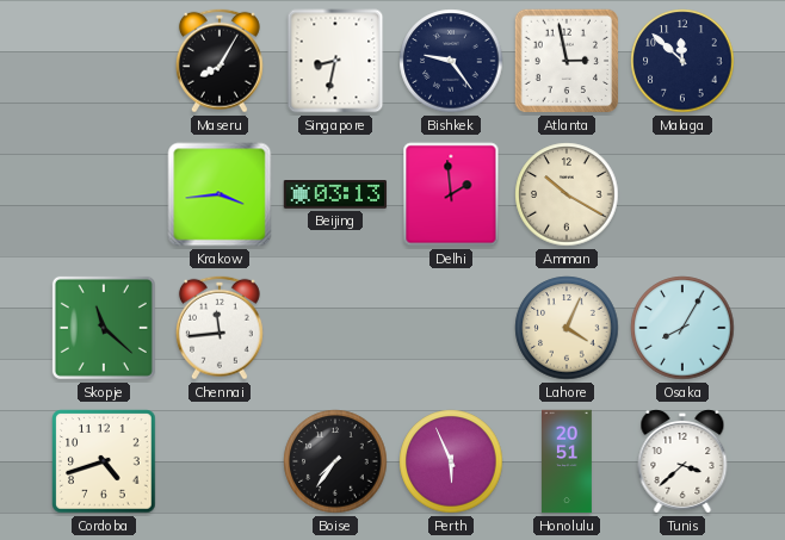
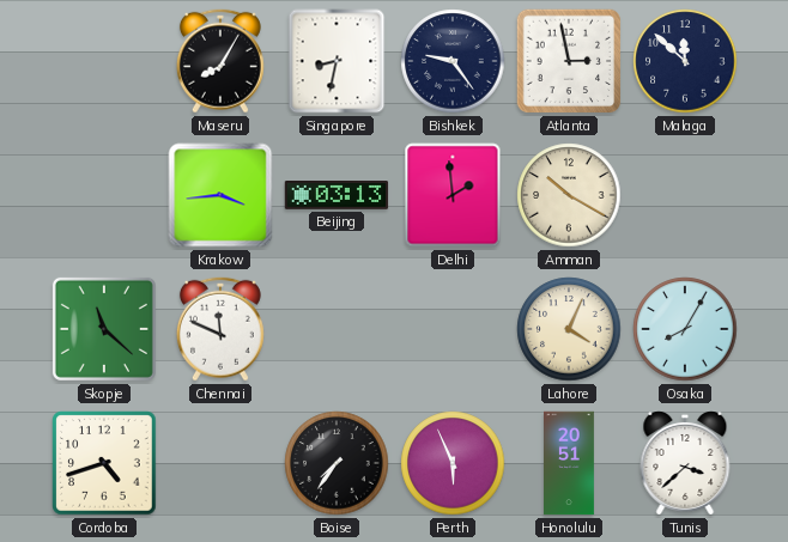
Chennai: 11:44 -> 11:49 (220, 329)
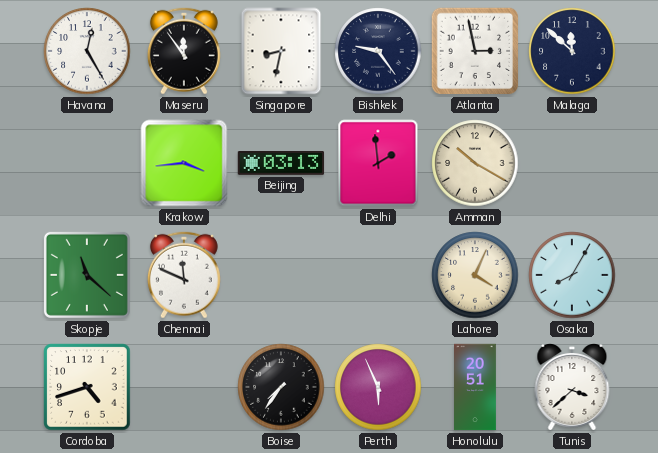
Havana: none -> 12:25 (87, 51)
Maseru: 8:05 -> 11:54 (184, 51)
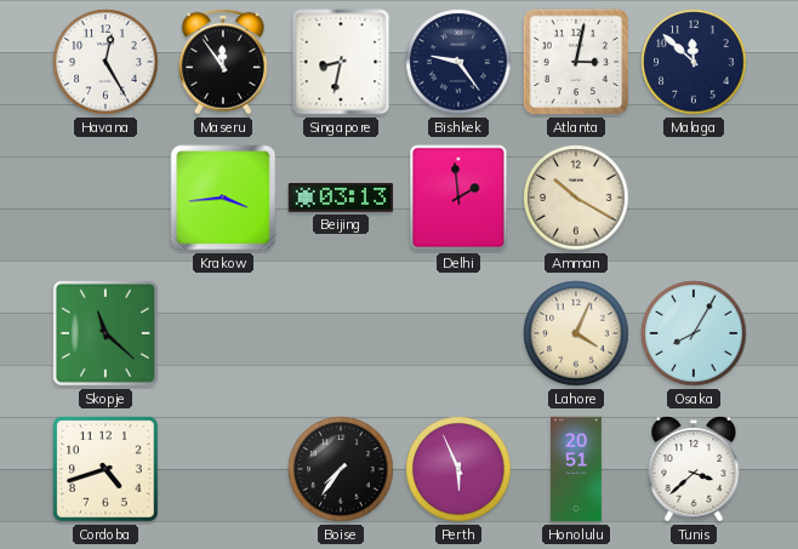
Atlanta: 2:58 -> 3:02 (576, 62)
Chennai: 11:49 -> none (184, 275)
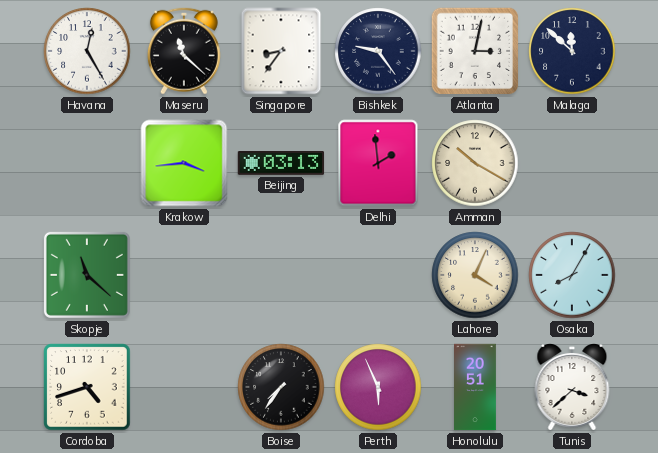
Maseru: 11:54 -> 11:22 (184, 51)
Singapore: 8:32 -> 8:36 (281, 51)
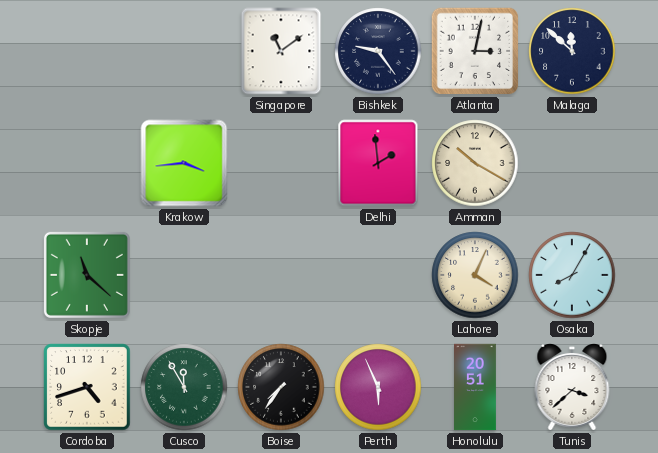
Havana: 12:25 -> none (87, 51)
Maseru: 11:22 -> none (184, 51)
Singapore: 8:36 -> 11:09 (281, 51)
Beijing: 03:13 -> none (281, 164)
Cusco: none -> 11:55 (184, 387)
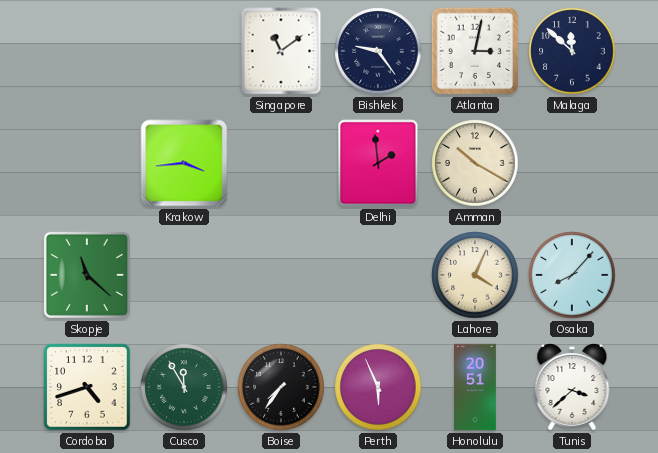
Osaka: 8:05 -> 8:07 (572, 275)
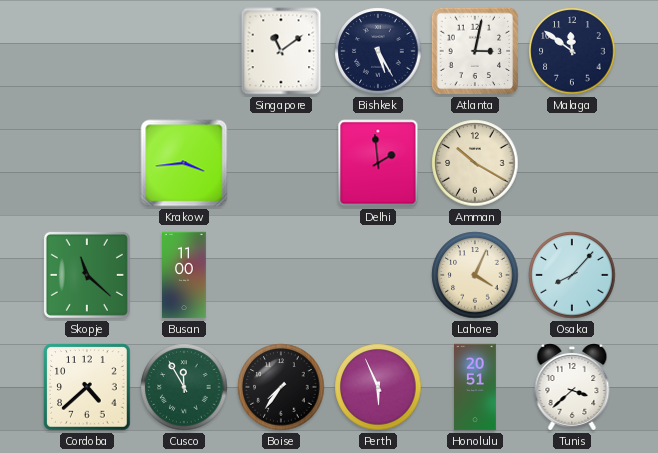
Bishkek: 9:24 -> 5:25 (378, 51)
Malaga: 11:52 -> 11:51 (572, 51)
Busan: none -> 11:00 (185, 275)
Cordoba: 4:42 -> 4:38 (87, 387)
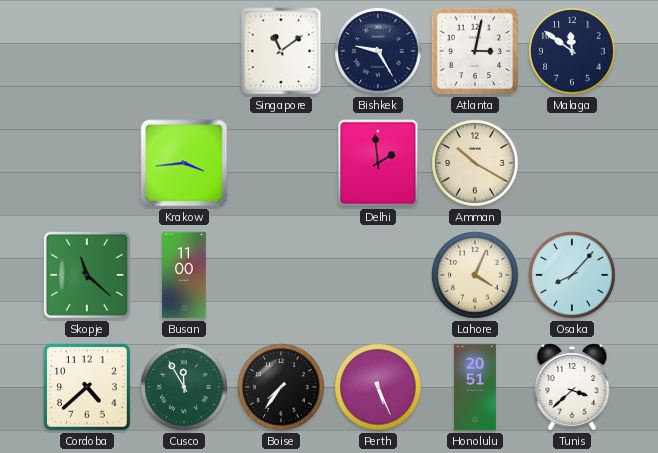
Bishkek: 5:25 -> 9:25 (378, 51)
Perth: 5:56 -> 5:26 (378, 387)
